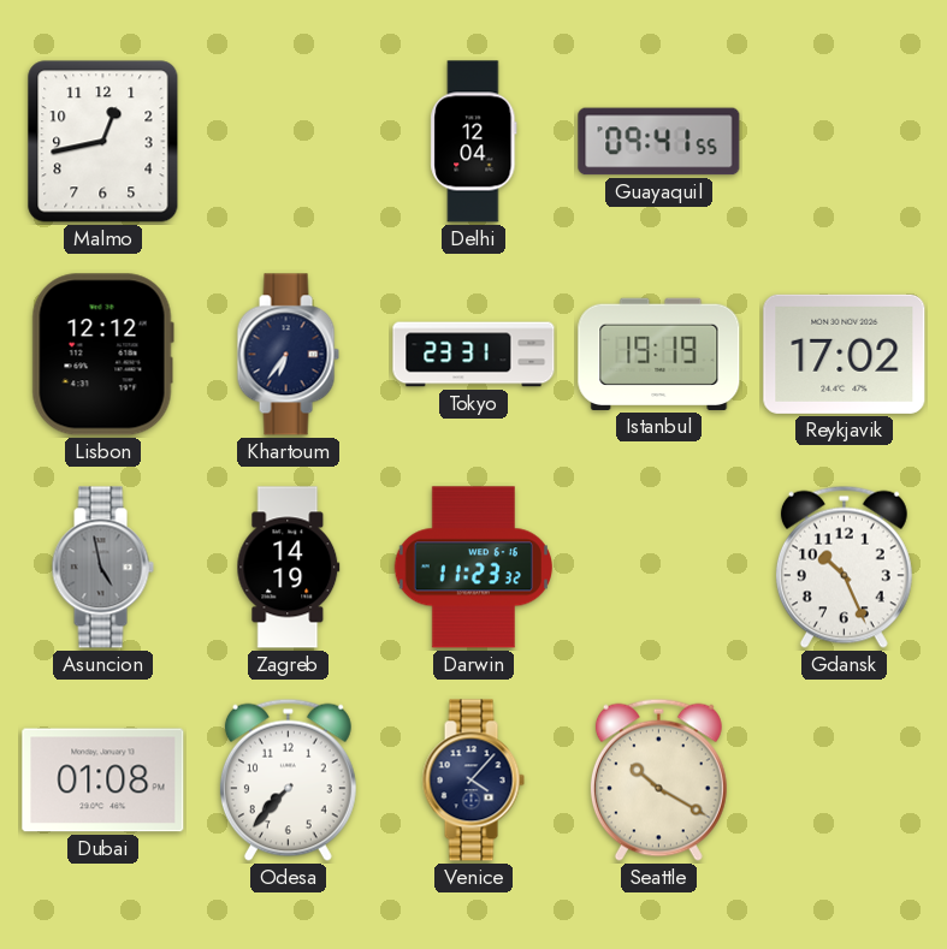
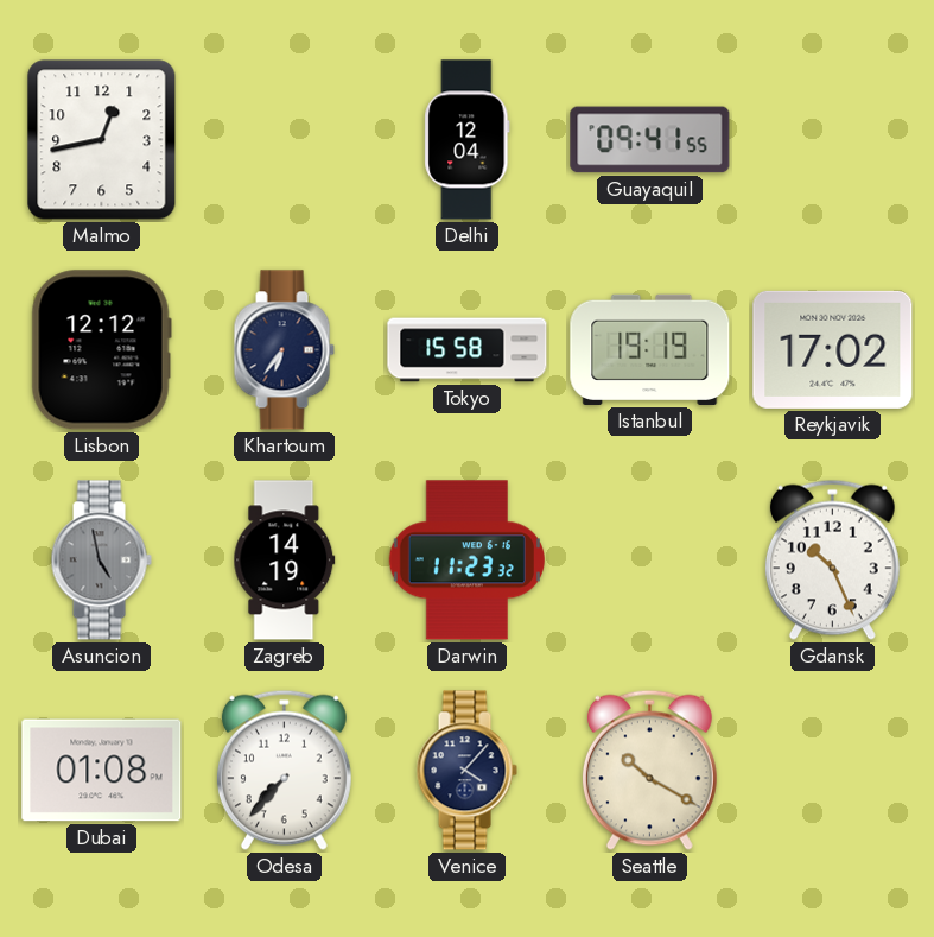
Tokyo: 23:31 -> 15:58 (468, 350)
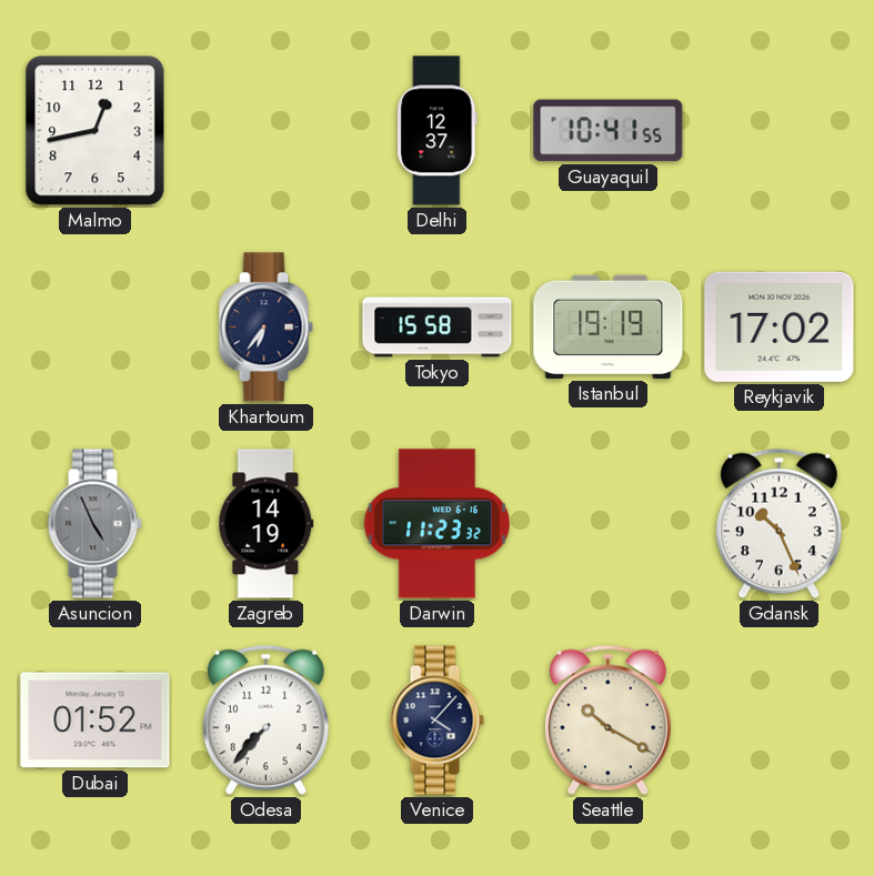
Delhi: 12:04 -> 12:37 (438, 131)
Guayaquil: 09:41 -> 10:41 (609, 131)
Lisbon: 12:12 -> none (101, 350)
Asuncion: 4:58 -> 4:56 (94, 524)
Dubai: 01:08 -> 01:52 (96, 721)
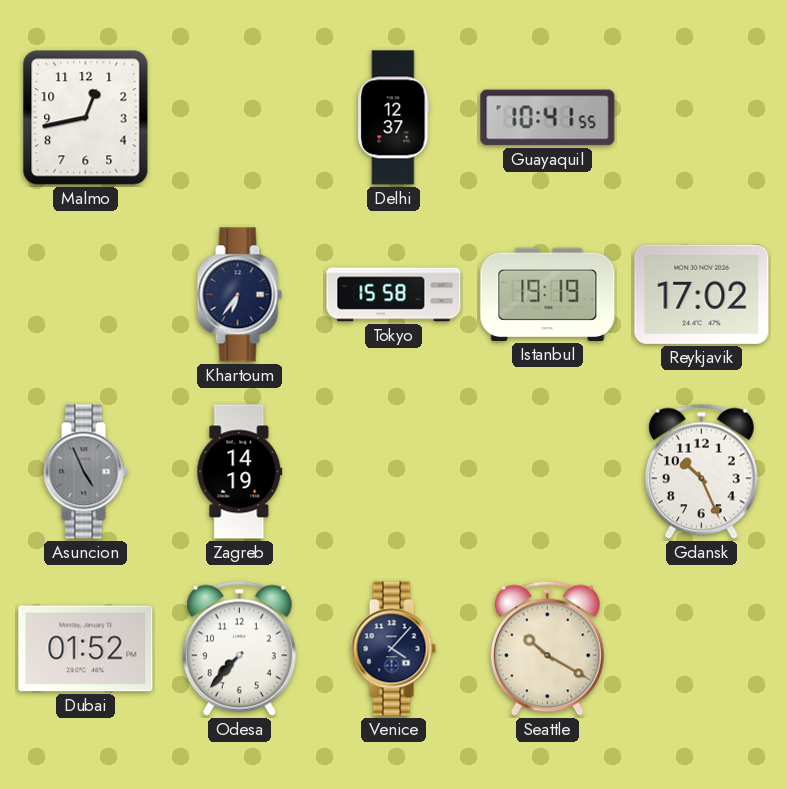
Darwin: 11:23 -> none (436, 524)
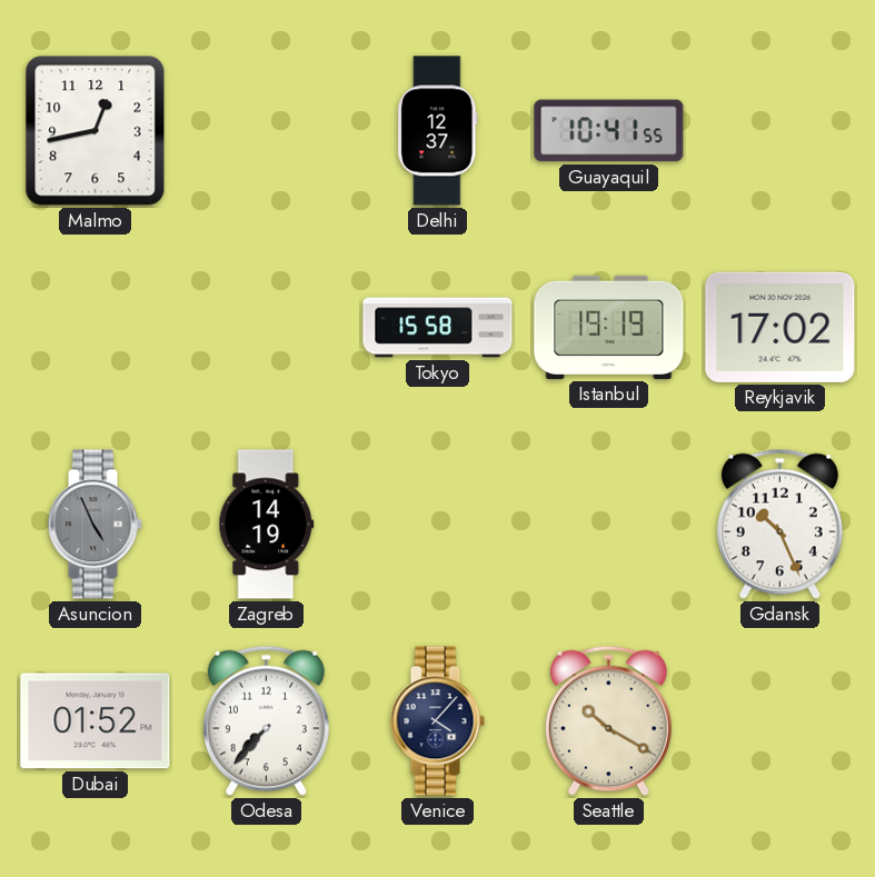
Khartoum: 6:36 -> none (239, 295)
